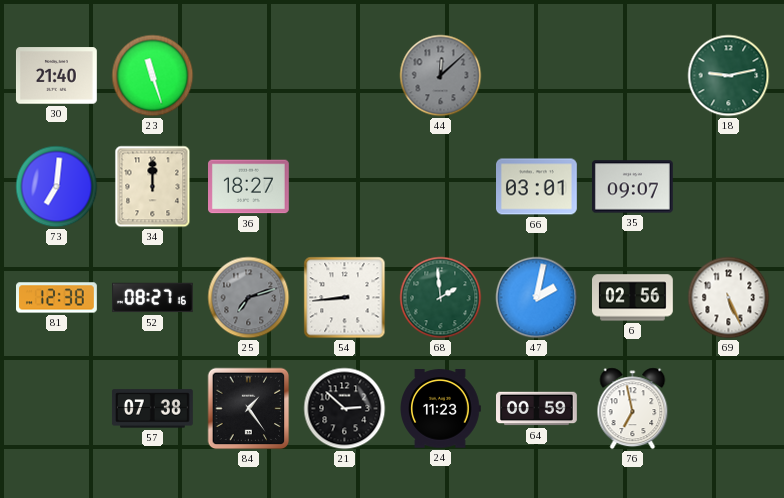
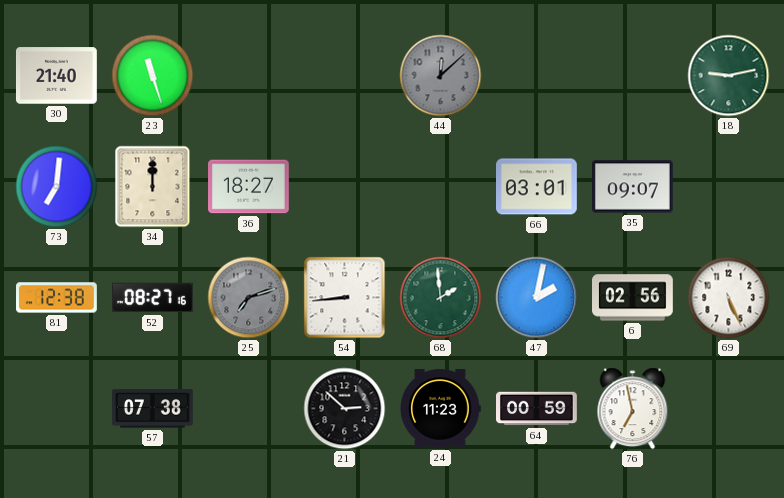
84: 1:24 -> none (249, 409)
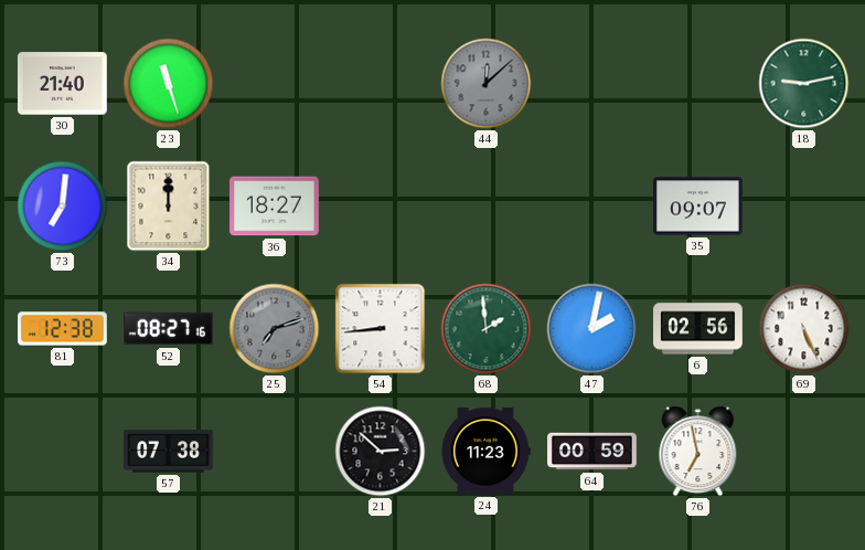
66: 03:01 -> none (537, 187)
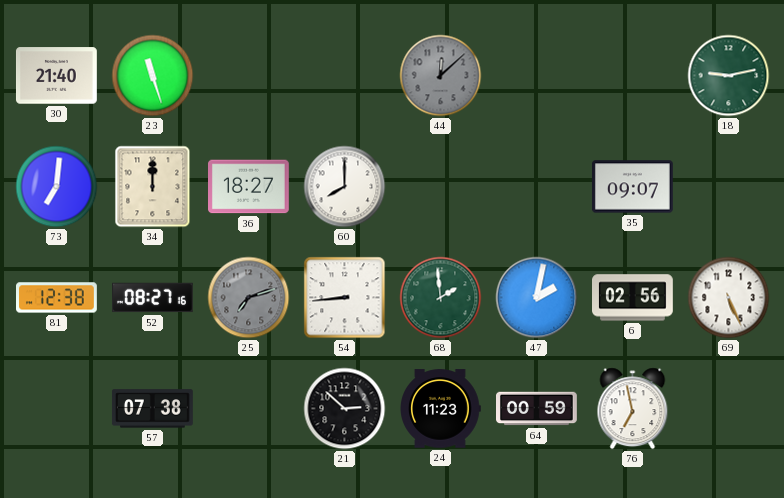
60: none -> 8:00 (345, 187)
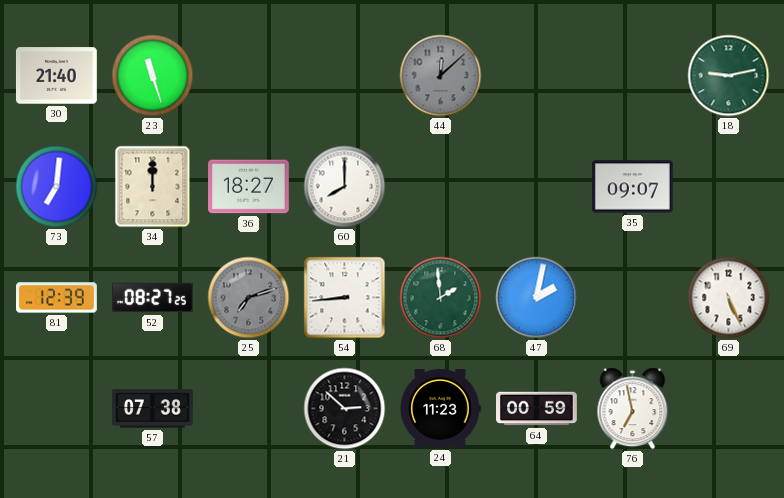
81: 12:38 -> 12:39 (57, 298)
52: 08:27:16 -> 08:27:25 (153, 298)
6: 02:56 -> none (633, 298)
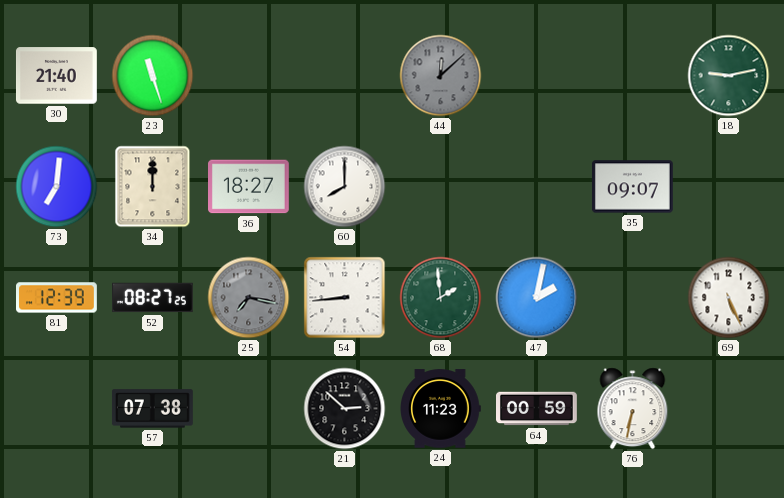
25: 7:12 -> 7:17 (249, 298)
76: 6:58 -> 6:32 (633, 409)
